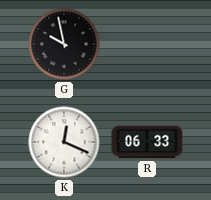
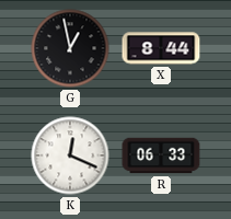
G: 9:58 -> 12:58 (70, 48)
X: none -> 8:44 (161, 48)
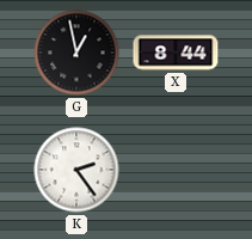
K: 12:19 -> 2:24 (76, 170)
R: 06:33 -> none (161, 155)
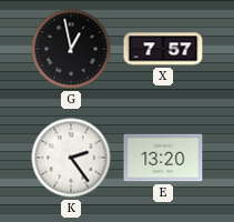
X: 8:44 -> 7:57 (163, 49)
E: none -> 13:20 (163, 158)
